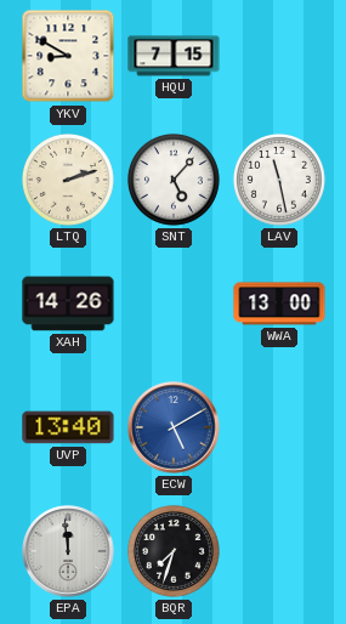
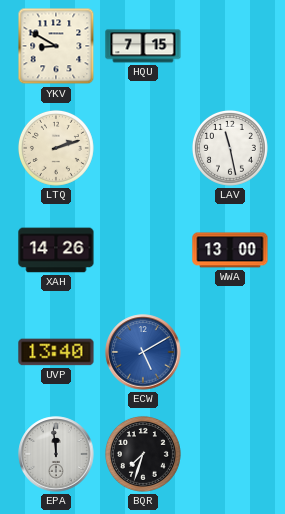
SNT: 5:07 -> none (174, 180)
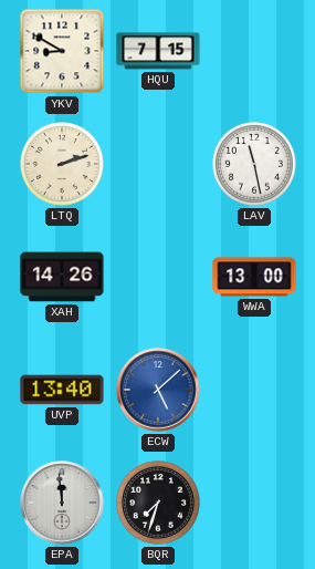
ECW: 5:10 -> 5:08 (158, 390)
